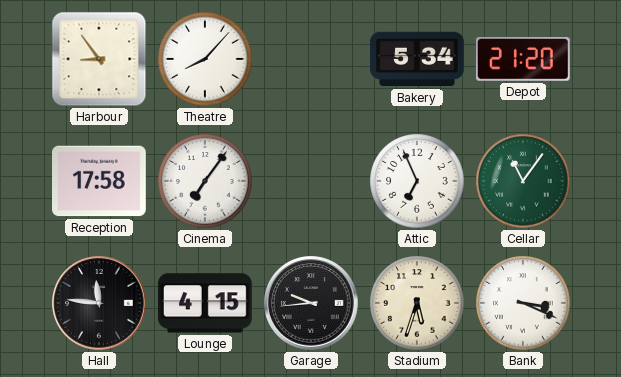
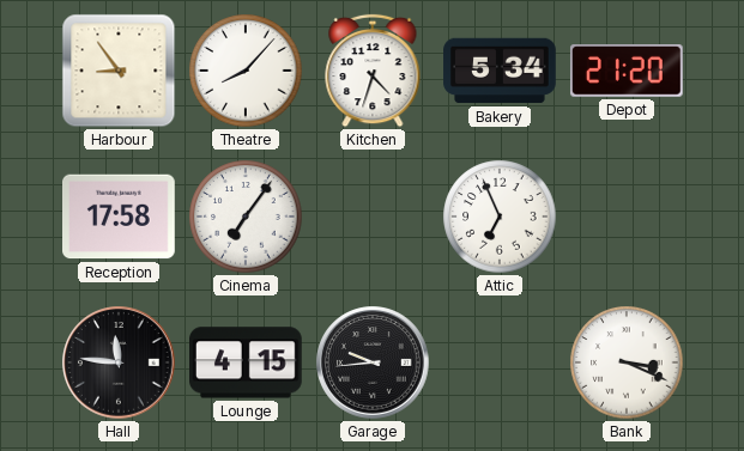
Kitchen: none -> 4:33 (373, 71)
Cellar: 11:06 -> none (523, 181)
Stadium: 5:33 -> none (417, 303)
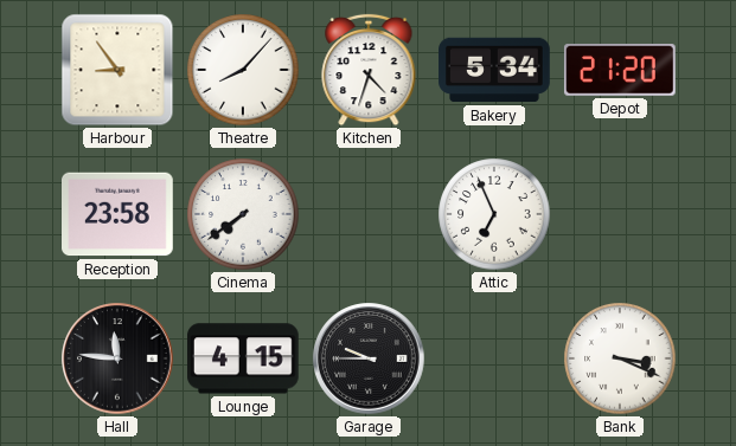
Reception: 17:58 -> 23:58 (119, 214)
Cinema: 7:06 -> 7:39 (243, 214)
Garage: 9:44 -> 9:45 (369, 358)
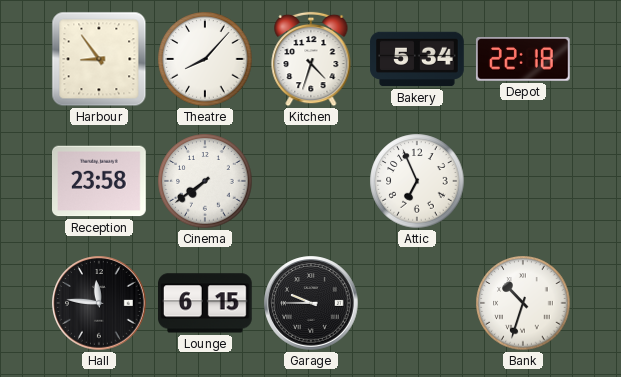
Depot: 21:20 -> 22:18 (523, 60)
Lounge: 4:15 -> 6:15 (206, 303)
Bank: 3:19 -> 10:33 (523, 303)
